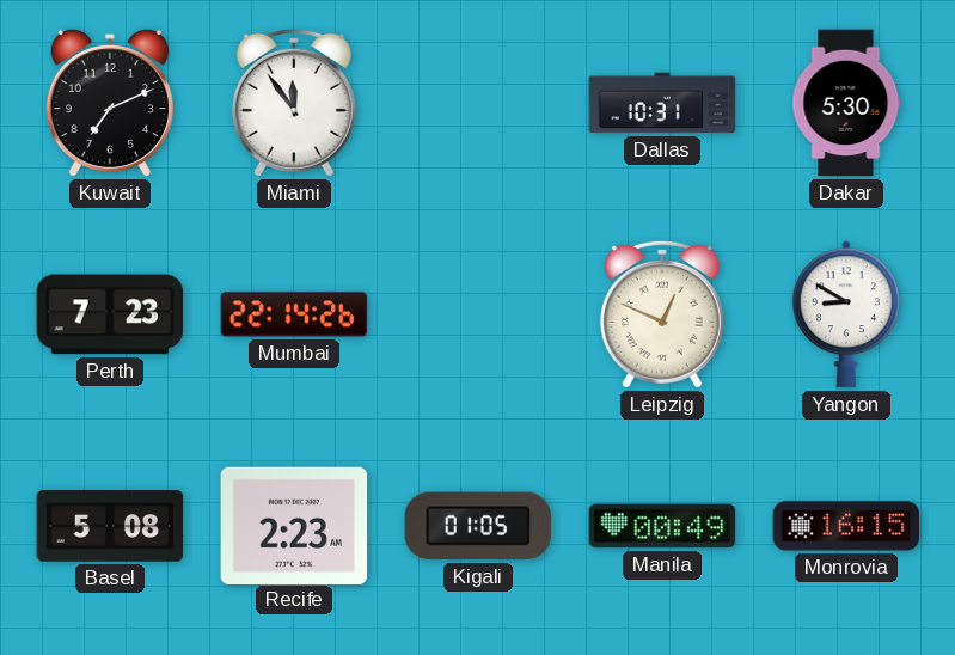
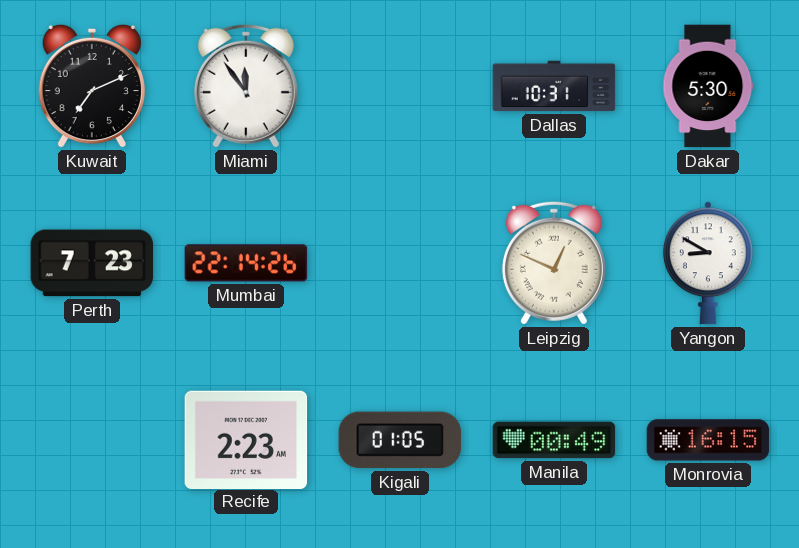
Basel: 5:08 -> none (110, 526)
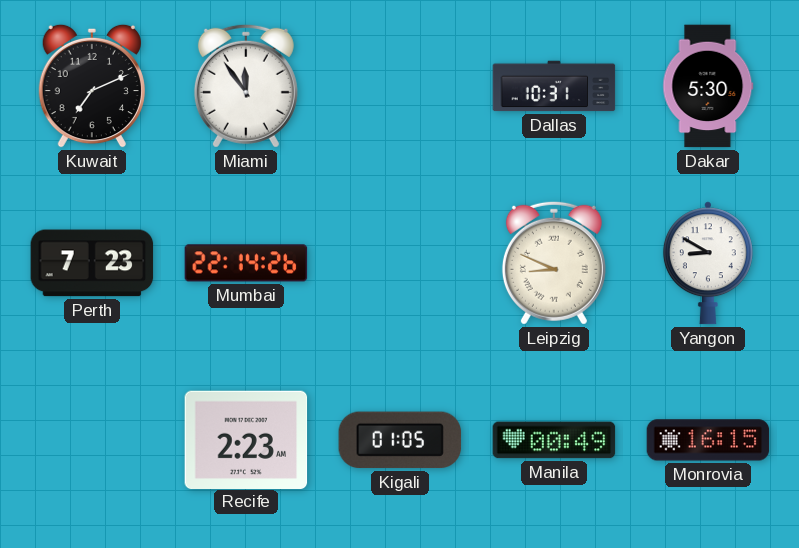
Leipzig: 12:49 -> 8:49 (554, 263)
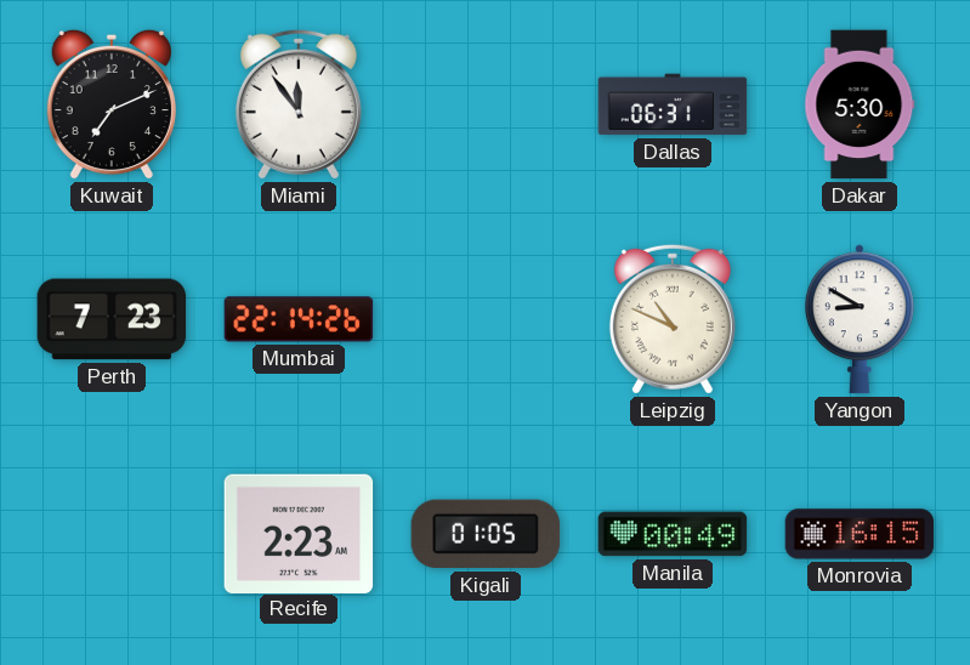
Dallas: 10:31 -> 06:31 (673, 104)
Leipzig: 8:49 -> 10:49 (673, 319)
